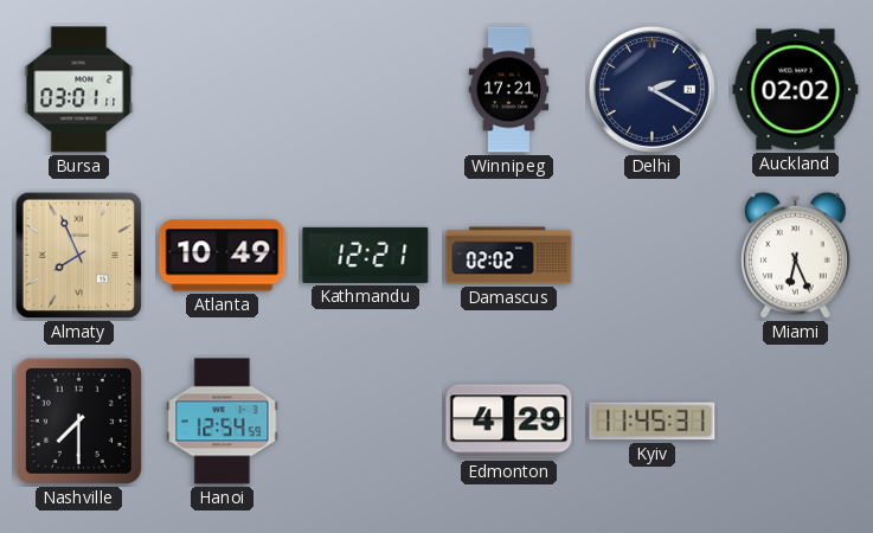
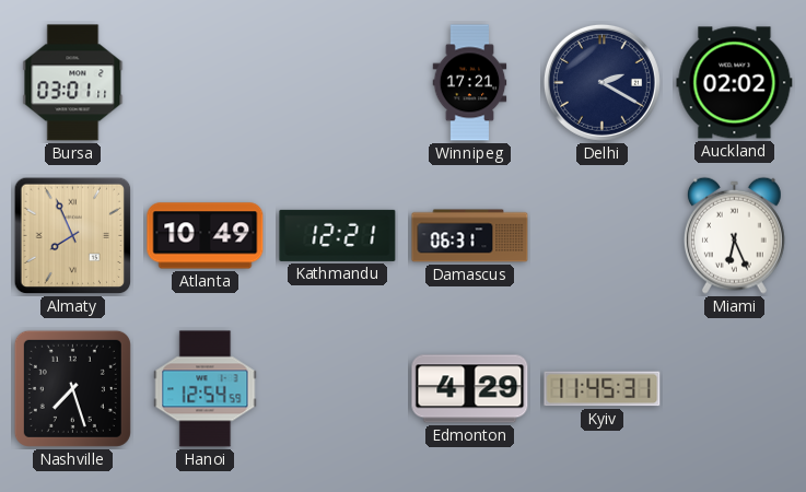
Damascus: 02:02 -> 06:31 (470, 236)
Nashville: 7:30 -> 7:27 (72, 388)
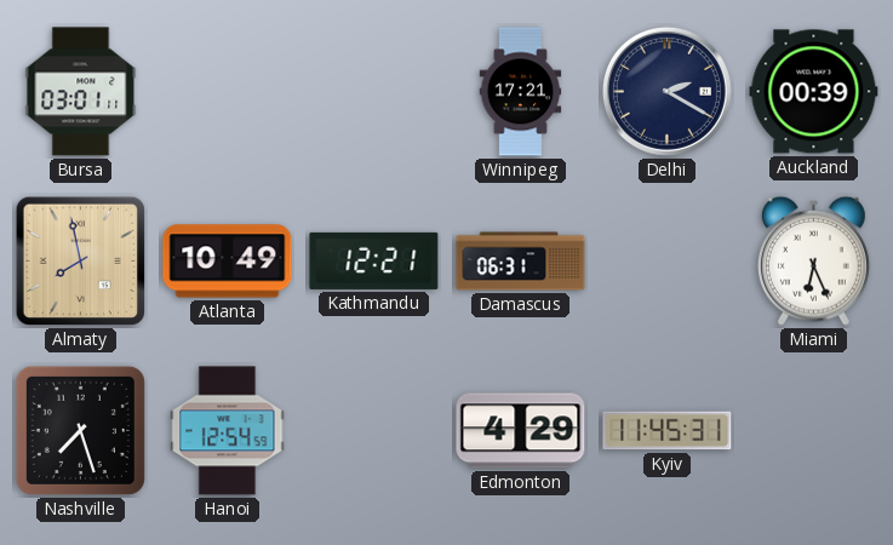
Auckland: 02:02 -> 00:39 (814, 92)
Almaty: 7:56 -> 7:58 (81, 262)
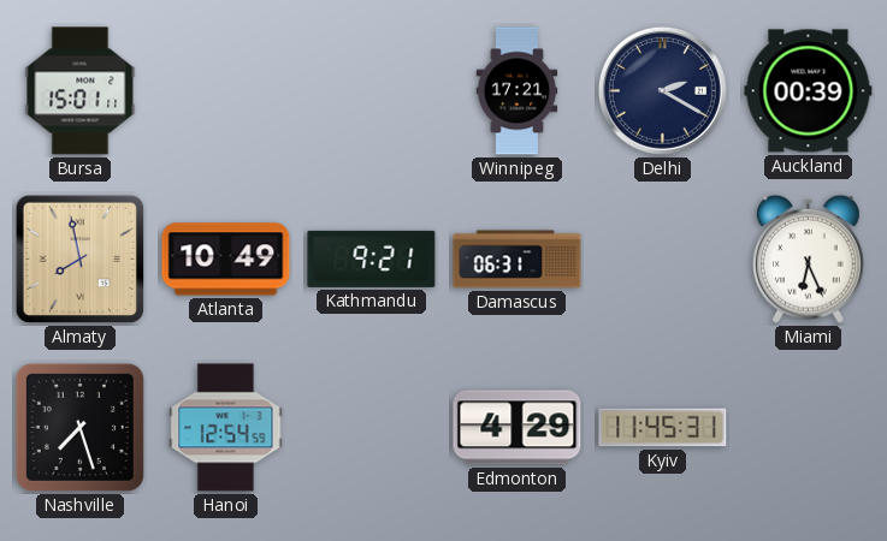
Bursa: 03:01 -> 15:01 (81, 91)
Kathmandu: 12:21 -> 9:21 (372, 258)
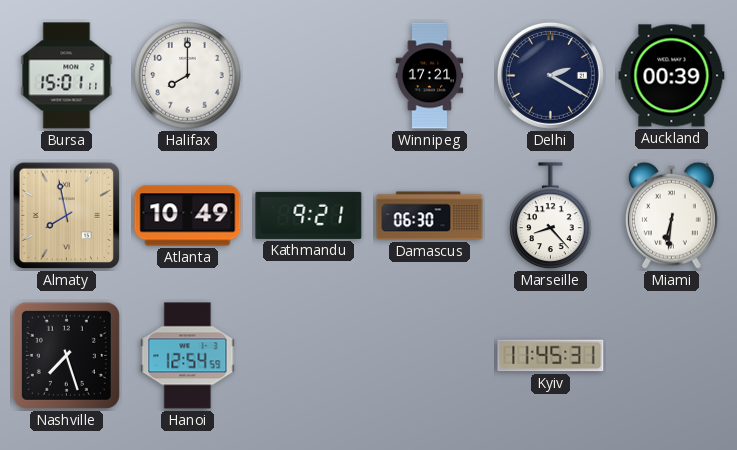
Halifax: none -> 8:00 (188, 76)
Damascus: 06:31 -> 06:30 (430, 216)
Marseille: none -> 8:23 (551, 216)
Miami: 6:26 -> 6:31 (671, 215)
Edmonton: 4:29 -> none (518, 428)
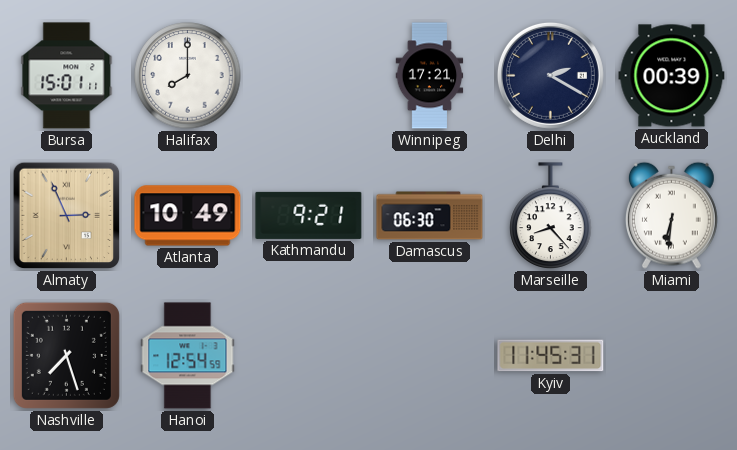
Almaty: 7:58 -> 2:56 (67, 216)
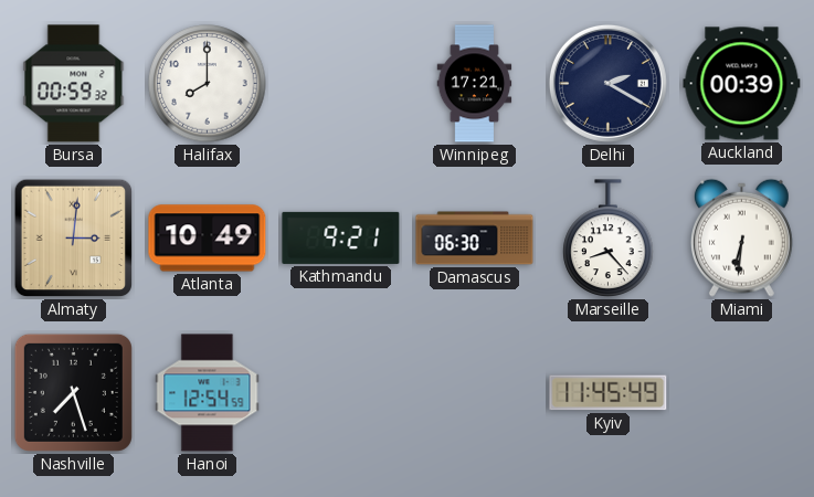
Bursa: 15:01 -> 00:59 (74, 84)
Almaty: 2:56 -> 3:01 (74, 239)
Kyiv: 11:45:31 -> 11:45:49 (609, 393)
